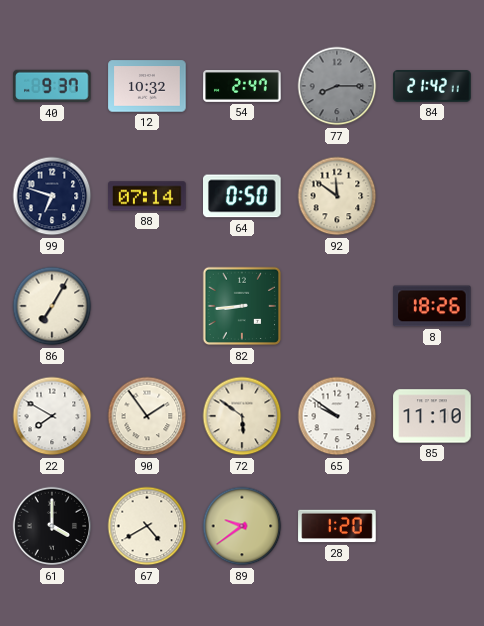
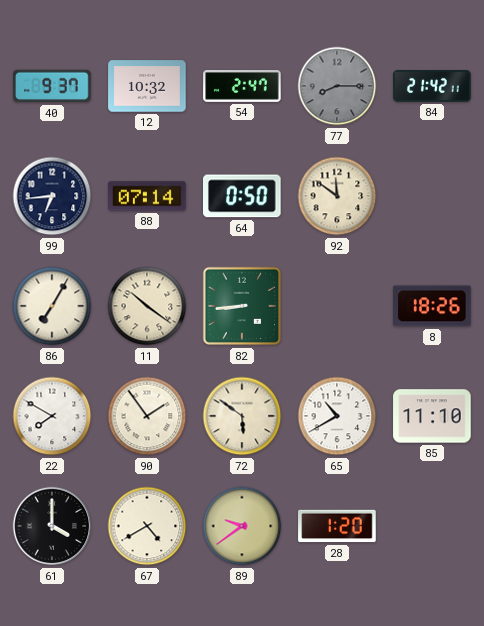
99: 6:48 -> 6:44 (52, 196)
11: none -> 10:21 (147, 306)
65: 9:51 -> 10:40 (337, 416)
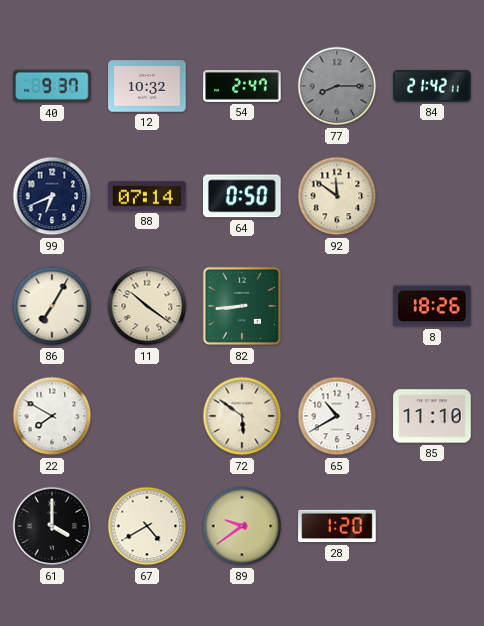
99: 6:44 -> 6:41 (52, 196)
90: 1:54 -> none (147, 416)
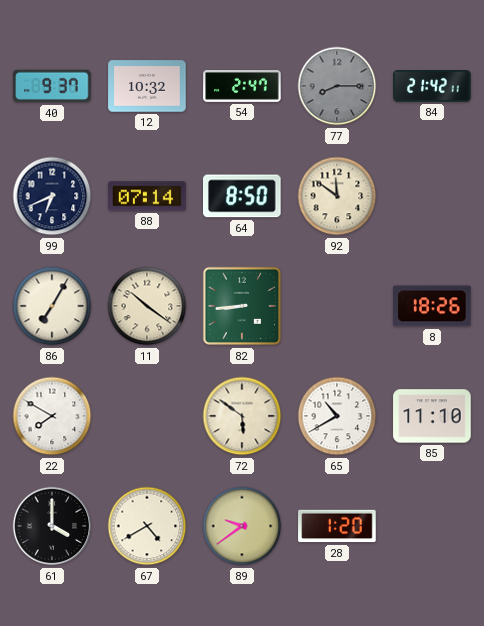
64: 0:50 -> 8:50 (242, 196)
